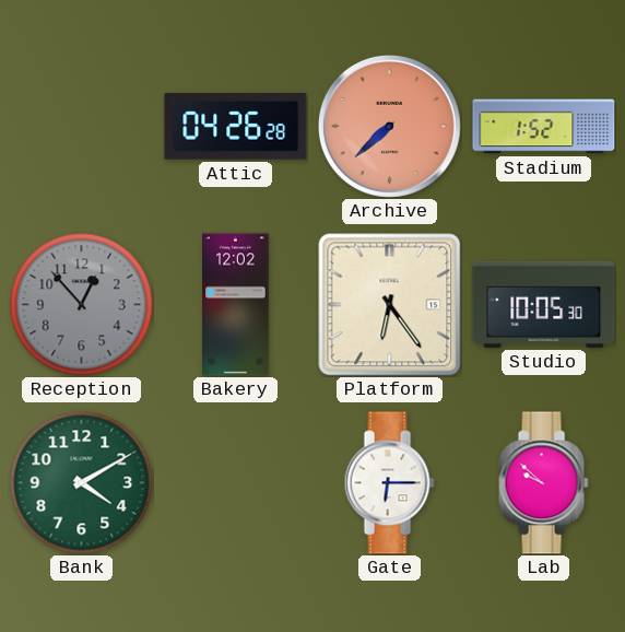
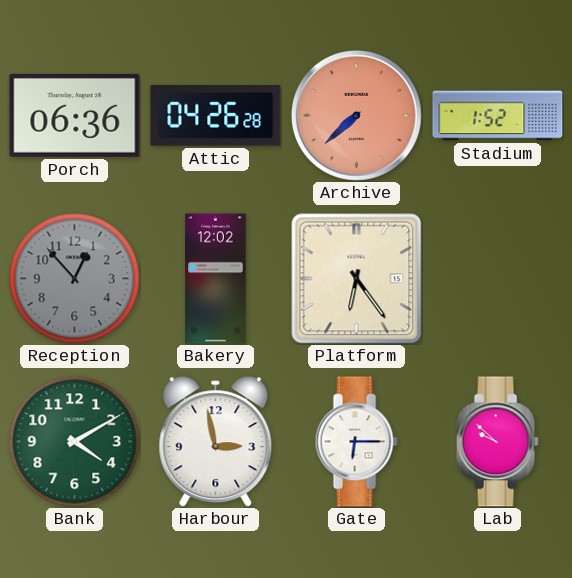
Porch: none -> 06:36 (75, 115)
Studio: 10:05 -> none (544, 304)
Harbour: none -> 2:58 (216, 442)
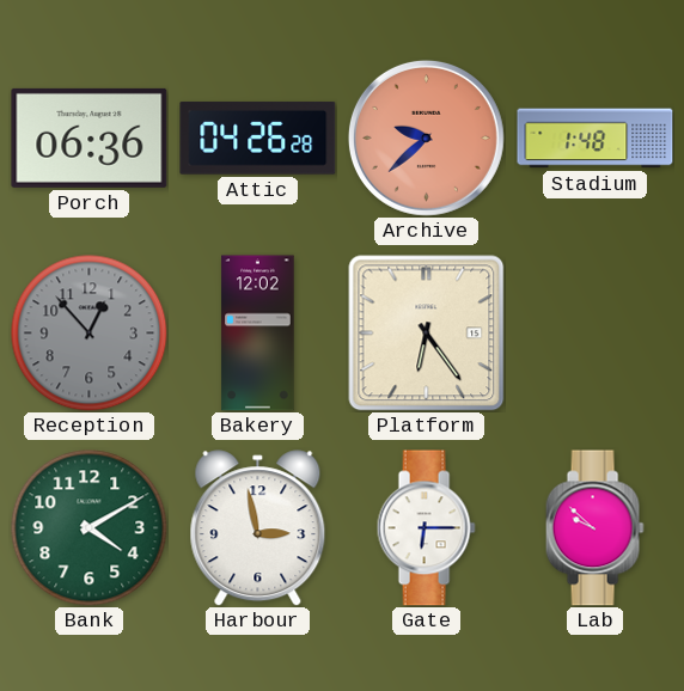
Archive: 7:38 -> 9:38 (426, 137)
Stadium: 1:52 -> 1:48 (596, 139)
